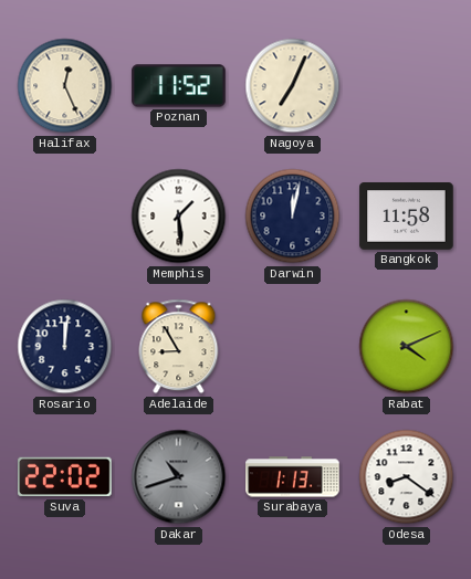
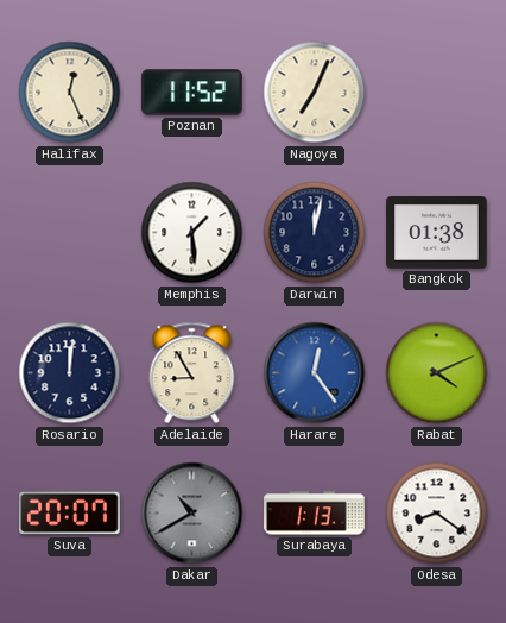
Bangkok: 11:58 -> 01:38 (437, 233)
Harare: none -> 12:24 (315, 373)
Suva: 22:02 -> 20:07 (70, 514)
Dakar: 10:42 -> 10:40 (192, 514)
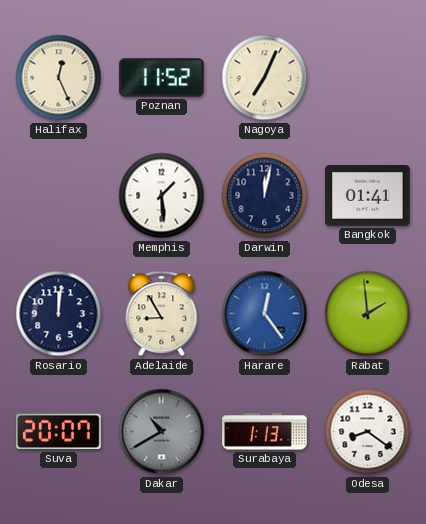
Bangkok: 01:38 -> 01:41 (368, 196)
Rabat: 4:11 -> 1:59 (368, 314)
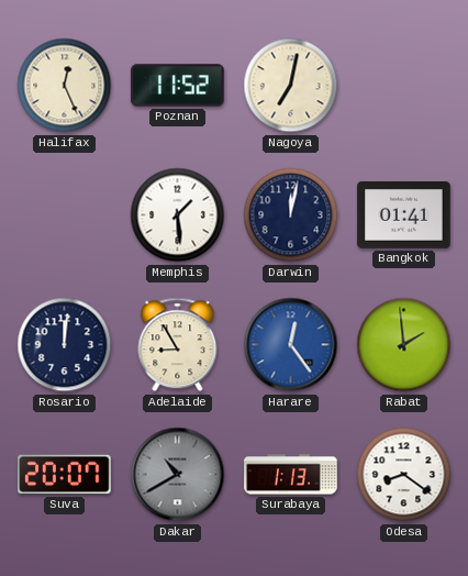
Nagoya: 7:04 -> 7:02 (291, 86)
